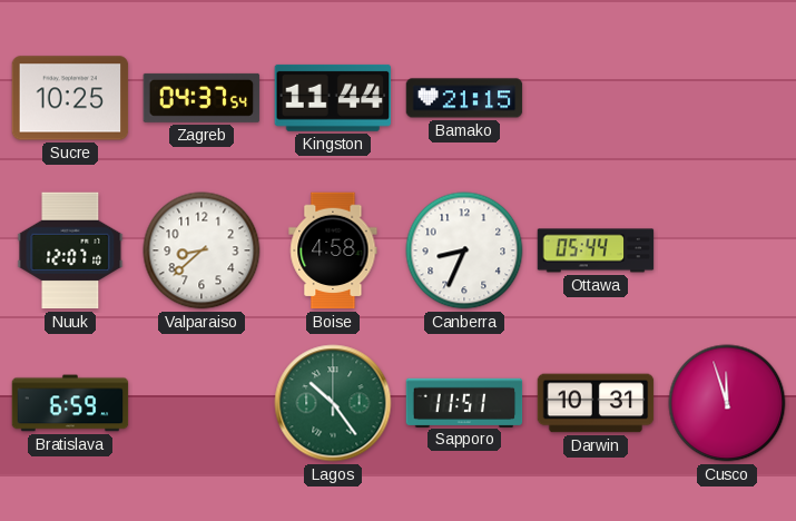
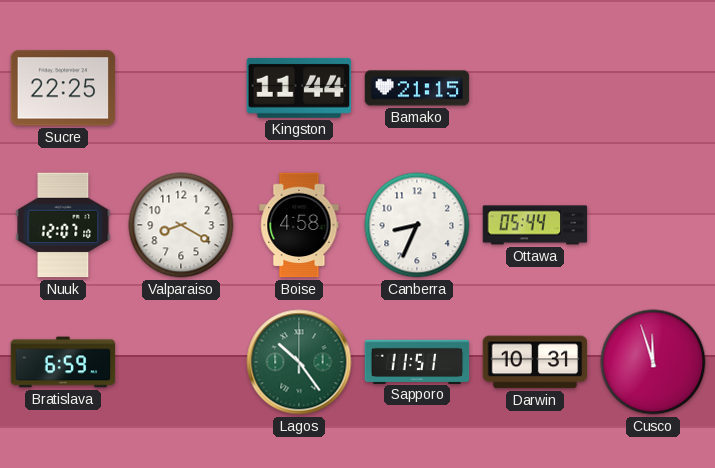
Sucre: 10:25 -> 22:25 (63, 88)
Zagreb: 04:37 -> none (202, 98)
Valparaiso: 8:38 -> 8:20 (181, 225)
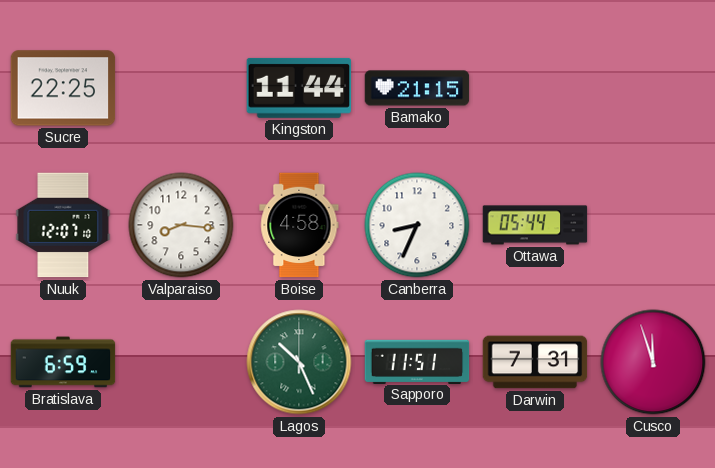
Valparaiso: 8:20 -> 8:16 (181, 225)
Lagos: 10:24 -> 10:26 (299, 362)
Darwin: 10:31 -> 7:31 (535, 362)
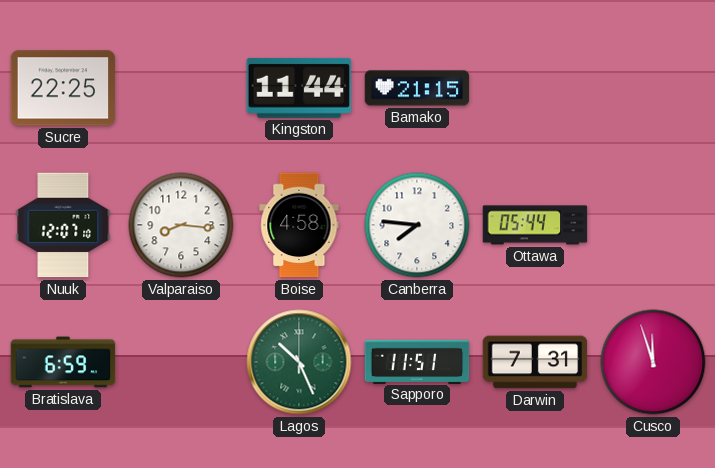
Canberra: 8:34 -> 7:46 (417, 225)
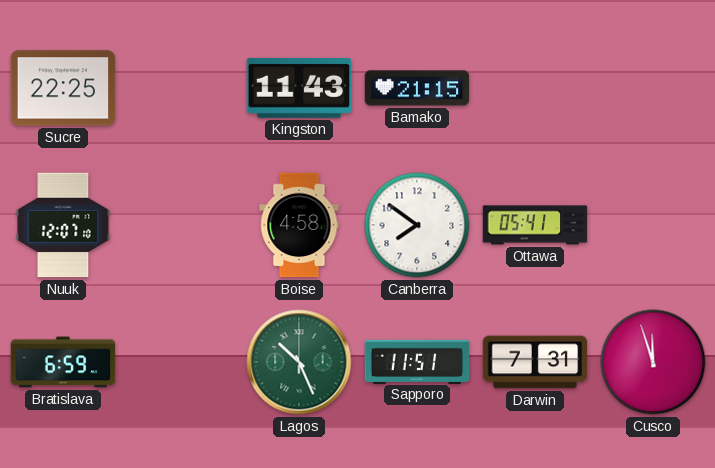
Kingston: 11:44 -> 11:43 (299, 88)
Valparaiso: 8:16 -> none (181, 225)
Canberra: 7:46 -> 7:51 (417, 225)
Ottawa: 05:44 -> 05:41 (535, 225)
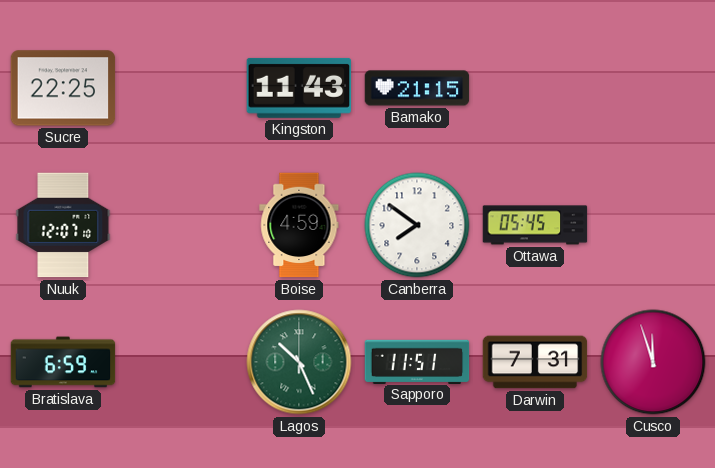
Boise: 4:58 -> 4:59 (299, 225)
Ottawa: 05:41 -> 05:45 (535, 225)
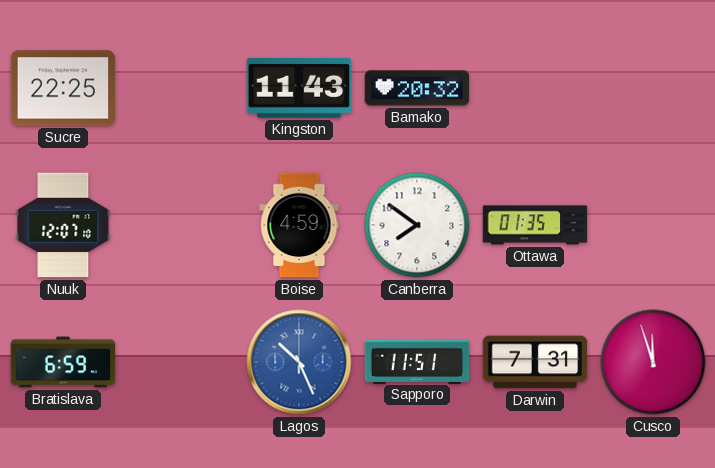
Bamako: 21:15 -> 20:32 (417, 88)
Ottawa: 05:45 -> 01:35 (535, 225)
Lagos dial: green -> blue (299, 362)
